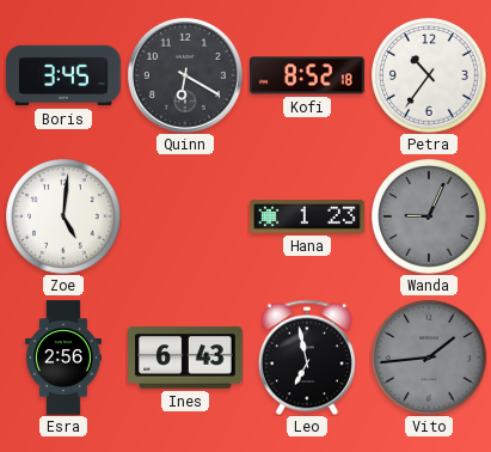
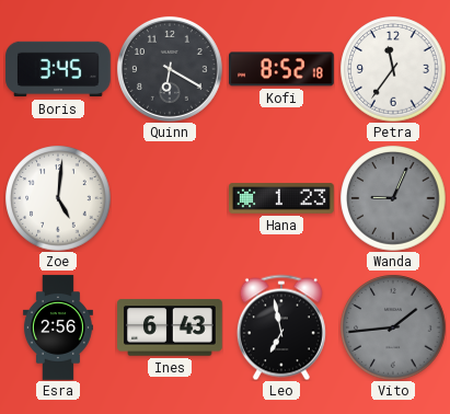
Petra: 10:36 -> 11:36 (393, 69)
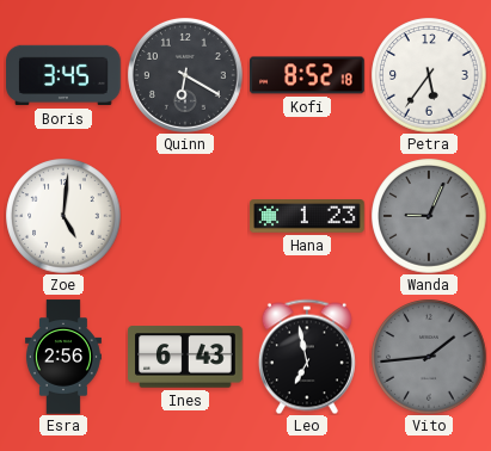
Petra: 11:36 -> 5:36 (429, 75)
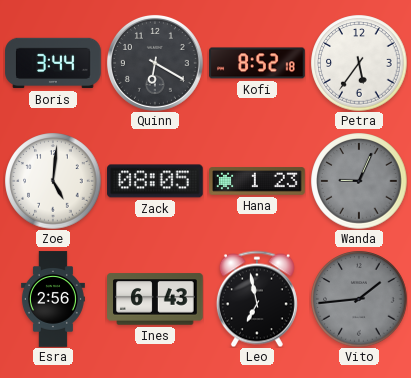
Boris: 3:45 -> 3:44 (53, 63)
Zack: none -> 08:05 (155, 181)
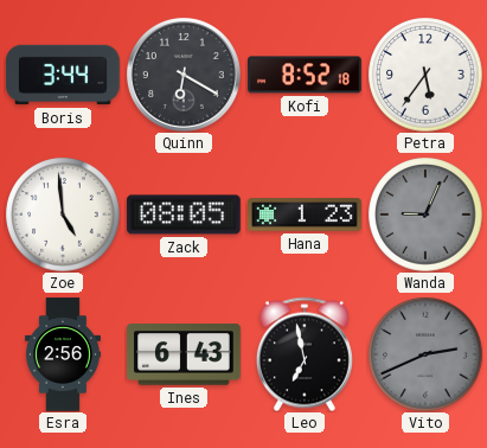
Zoe: 5:01 -> 4:59 (63, 215)
Vito: 1:44 -> 2:41 (425, 354)
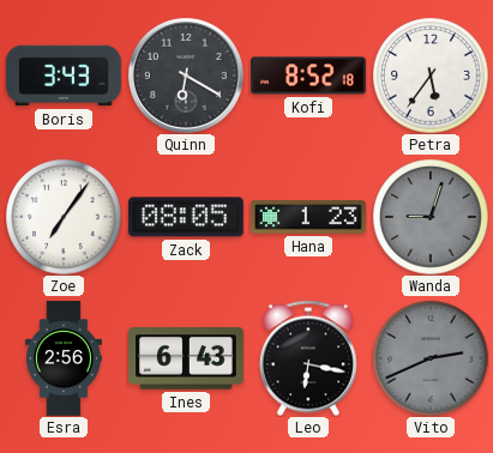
Boris: 3:44 -> 3:43 (64, 75)
Zoe: 4:59 -> 7:06 (64, 217)
Wanda: 9:04 -> 9:03 (431, 217)
Leo: 6:58 -> 6:17 (308, 358)
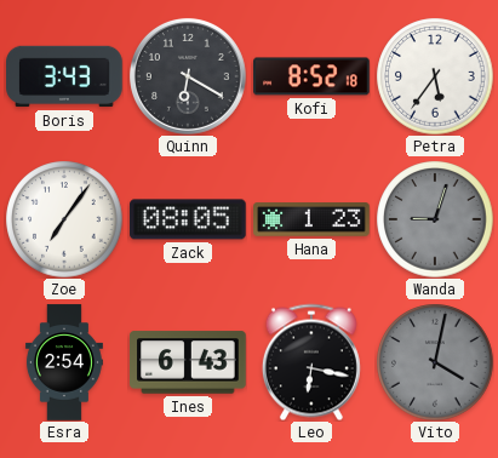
Esra: 2:56 -> 2:54 (64, 362)
Vito: 2:41 -> 4:02 (435, 362)
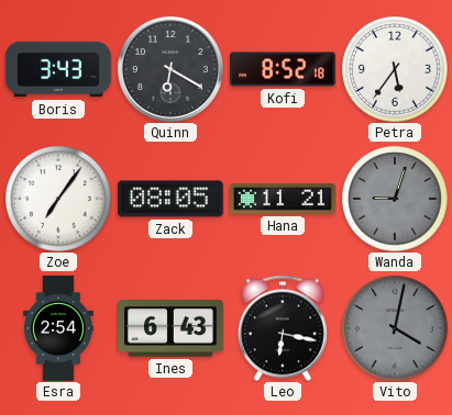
Hana: 1:23 -> 11:21 (283, 199)
